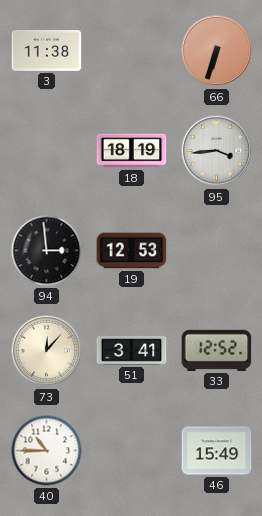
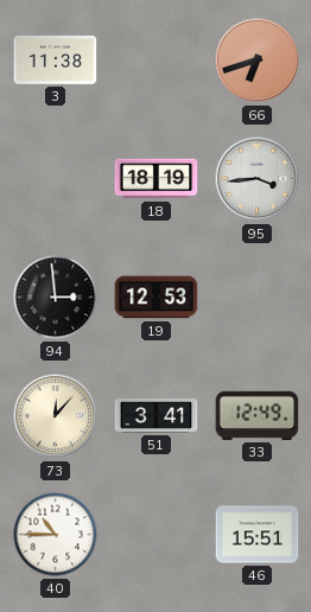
66: 6:33 -> 6:42 (258, 60)
33: 12:52 -> 12:49 (258, 415)
46: 15:49 -> 15:51 (258, 535)
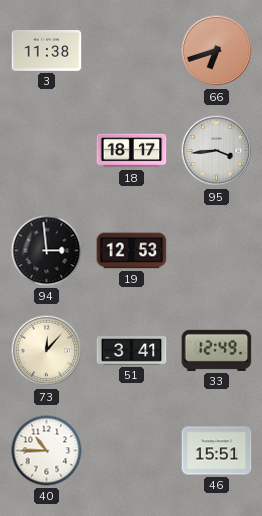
18: 18:19 -> 18:17 (132, 151)
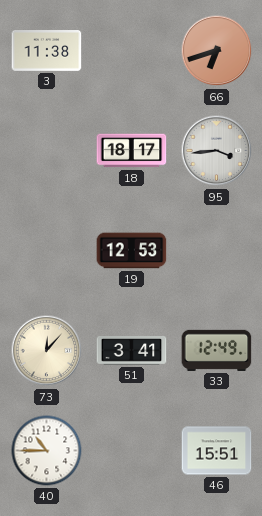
94: 2:59 -> none (47, 251)
